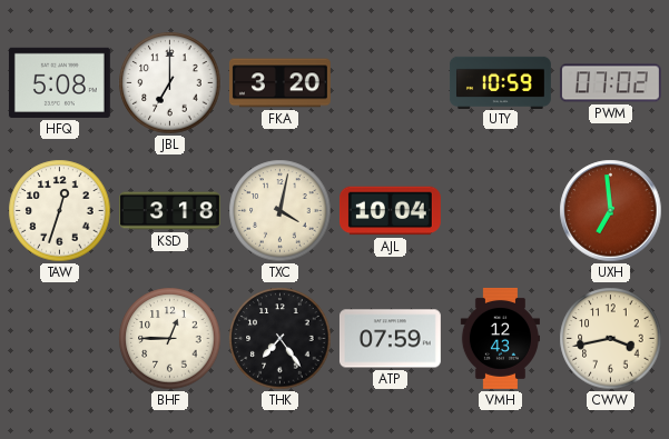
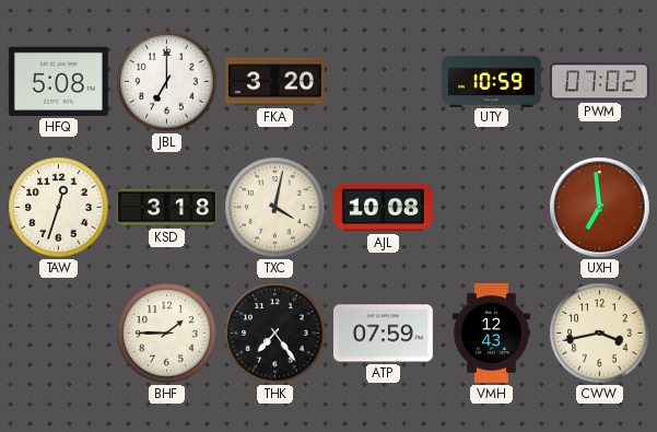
AJL: 10:04 -> 10:08 (383, 208)
BHF: 12:45 -> 1:45 (167, 334)
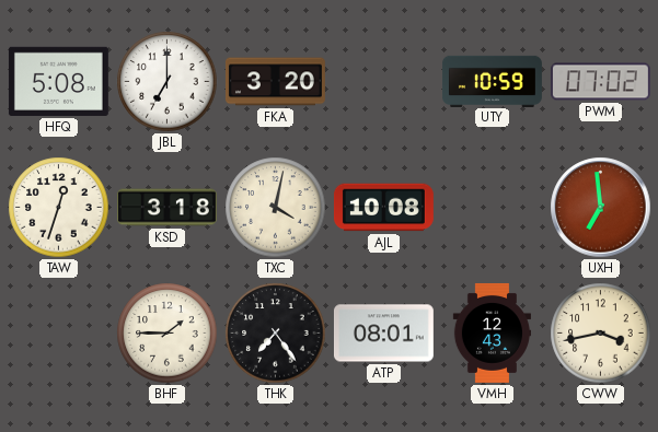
ATP: 07:59 -> 08:01 (383, 334)
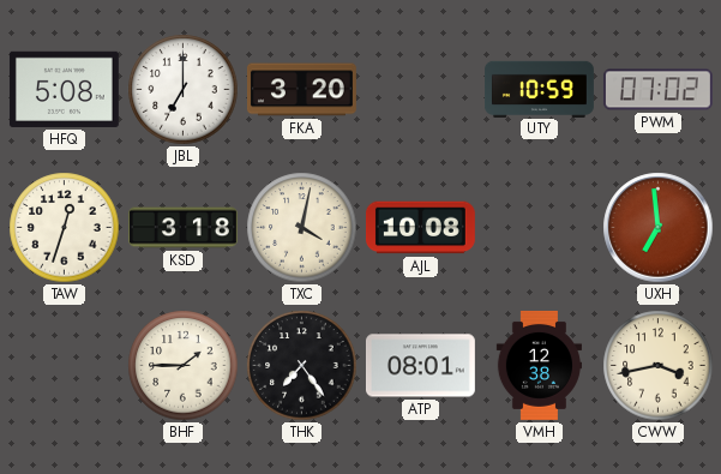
VMH: 12:43 -> 12:38 (539, 365)
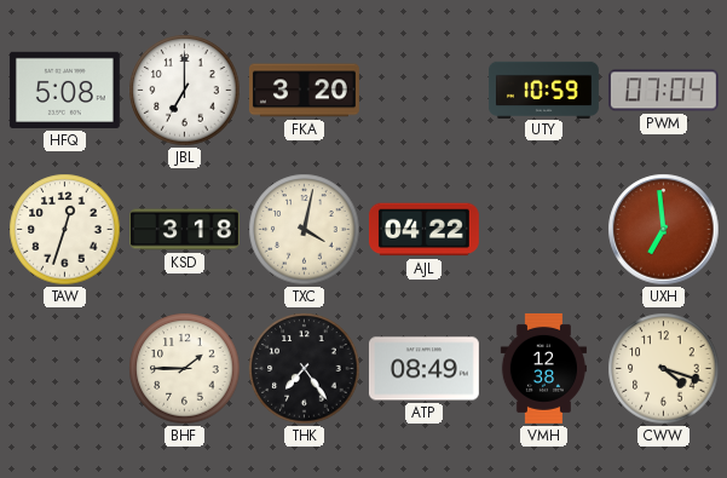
PWM: 07:02 -> 07:04 (663, 91)
AJL: 10:08 -> 04:22 (423, 230)
ATP: 08:01 -> 08:49 (423, 369)
CWW: 3:43 -> 4:18 (664, 369)
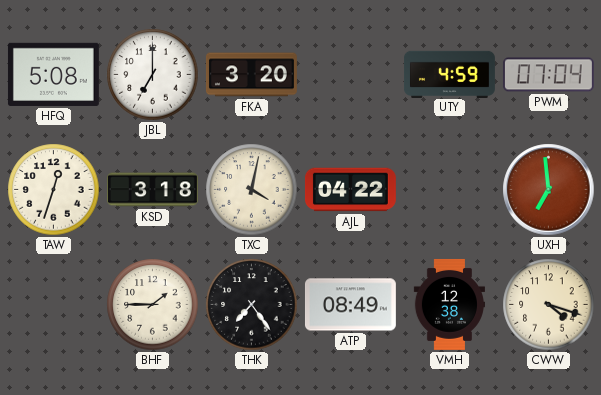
UTY: 10:59 -> 4:59 (450, 74)
